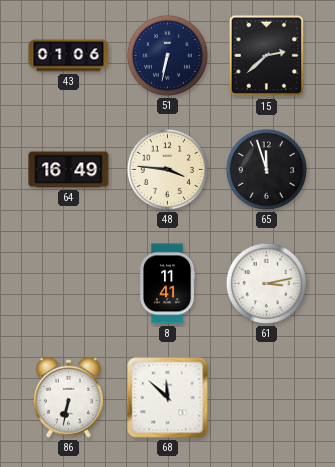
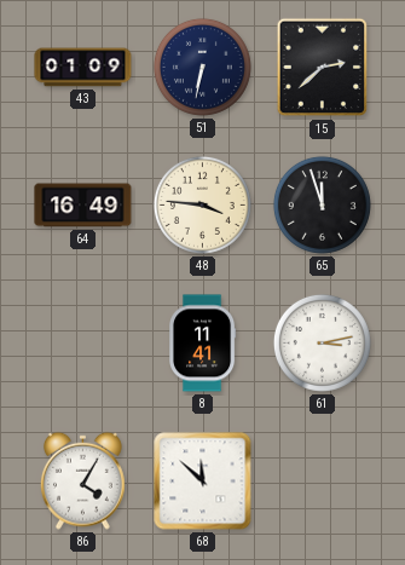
43: 01:06 -> 01:09 (83, 68)
86: 6:32 -> 4:05 (83, 480)
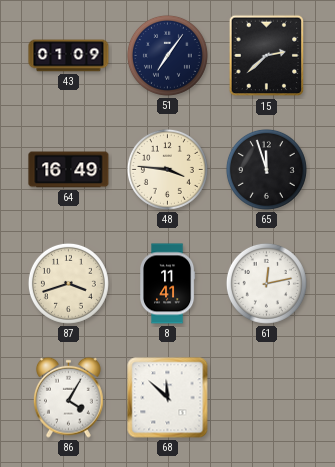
51: 6:32 -> 7:06 (167, 55)
87: none -> 3:42 (68, 283)
61: 3:13 -> 12:13 (266, 283)
